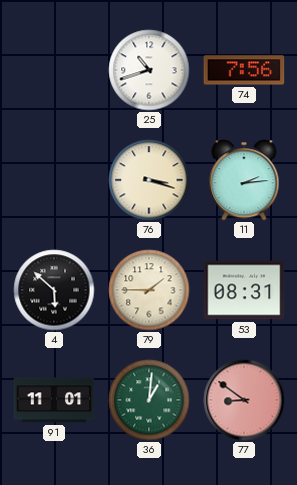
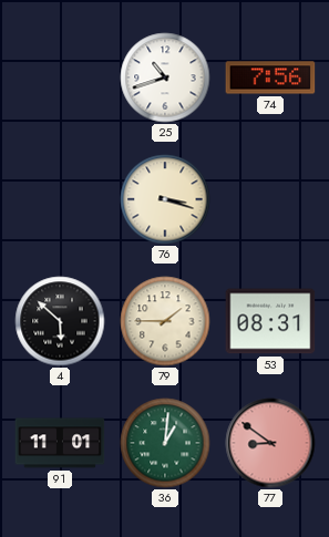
11: 2:14 -> none (244, 180)
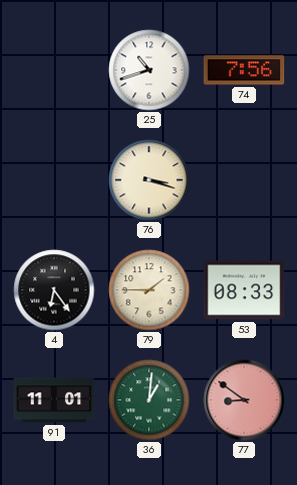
4: 5:52 -> 6:24 (54, 290)
53: 08:31 -> 08:33 (244, 290)
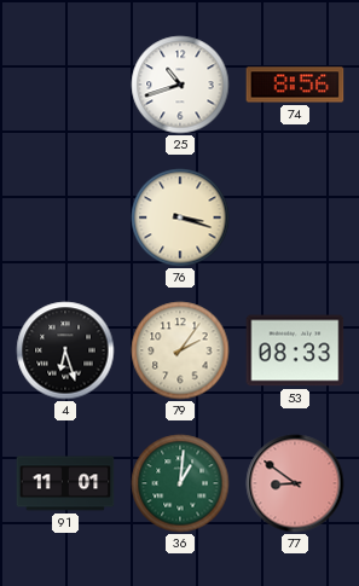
74: 7:56 -> 8:56 (295, 85)
4: 6:24 -> 6:27 (65, 350)
79: 1:45 -> 2:06 (180, 350)
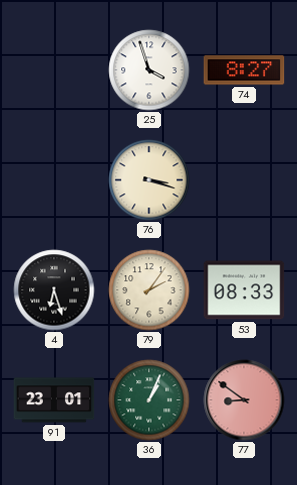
25: 10:42 -> 3:57 (149, 70)
74: 8:56 -> 8:27 (244, 70)
91: 11:01 -> 23:01 (54, 400)
36: 1:01 -> 1:04 (149, 400)
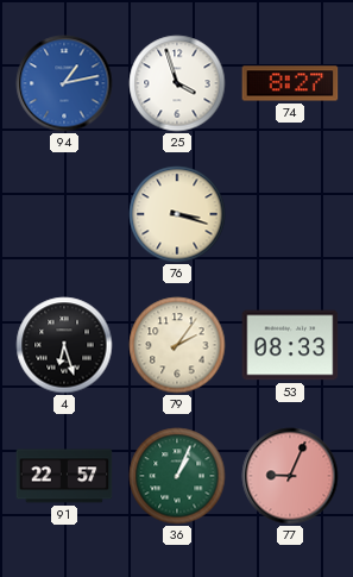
94: none -> 1:13 (64, 83)
91: 23:01 -> 22:57 (64, 476)
77: 8:51 -> 9:04 (290, 476)
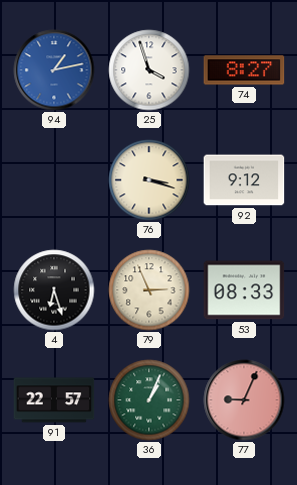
92: none -> 9:12 (244, 180)
79: 2:06 -> 2:56 (149, 290)
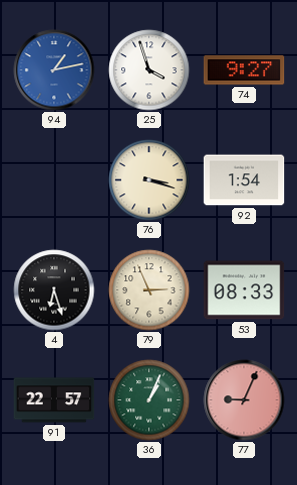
74: 8:27 -> 9:27 (244, 70)
92: 9:12 -> 1:54 (244, 180)
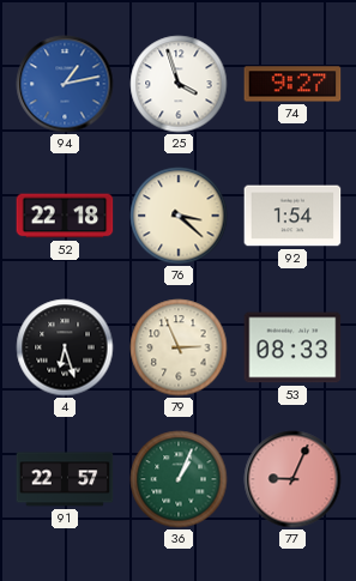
52: none -> 22:18 (65, 216)
76: 3:18 -> 3:22 (179, 216)
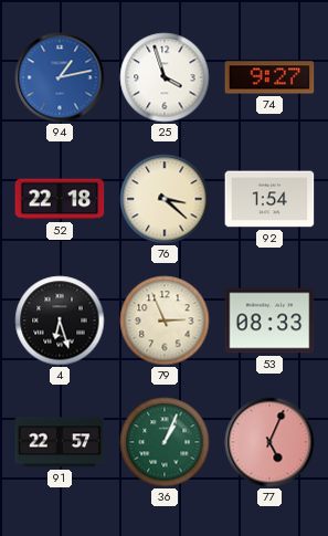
77: 9:04 -> 5:04 (269, 442)
